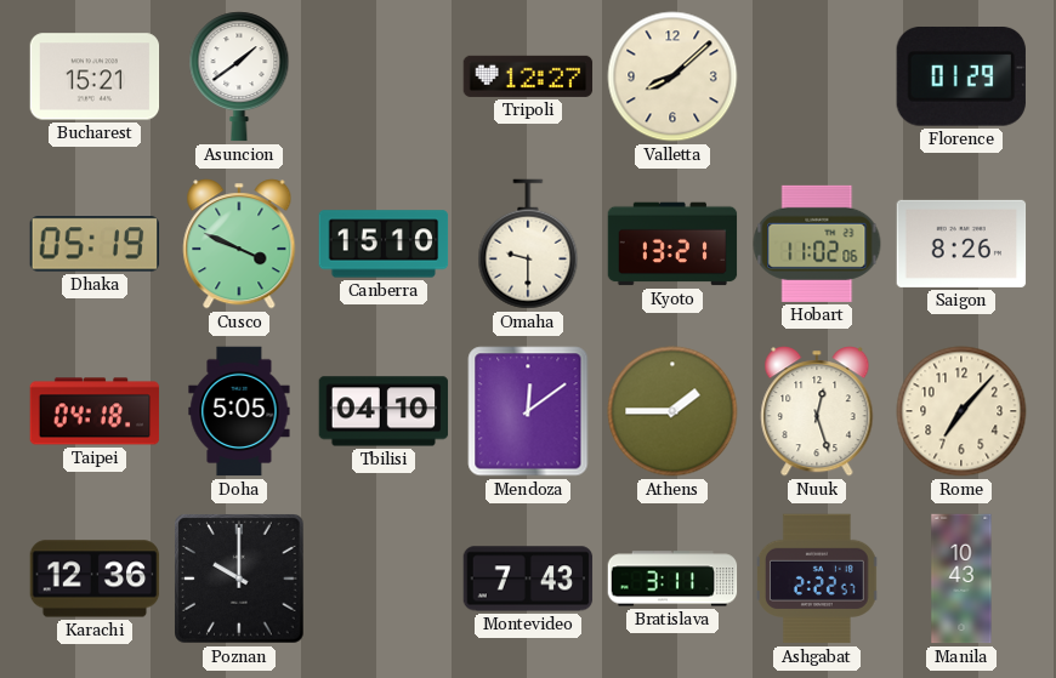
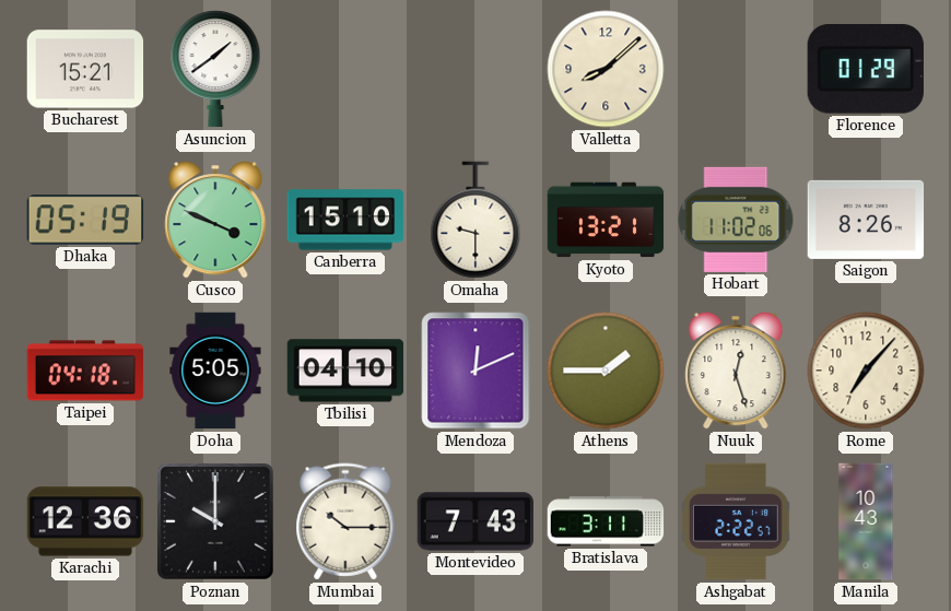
Tripoli: 12:27 -> none (528, 76)
Mendoza: 12:09 -> 12:11 (476, 371)
Mumbai: none -> 10:15 (345, 521)
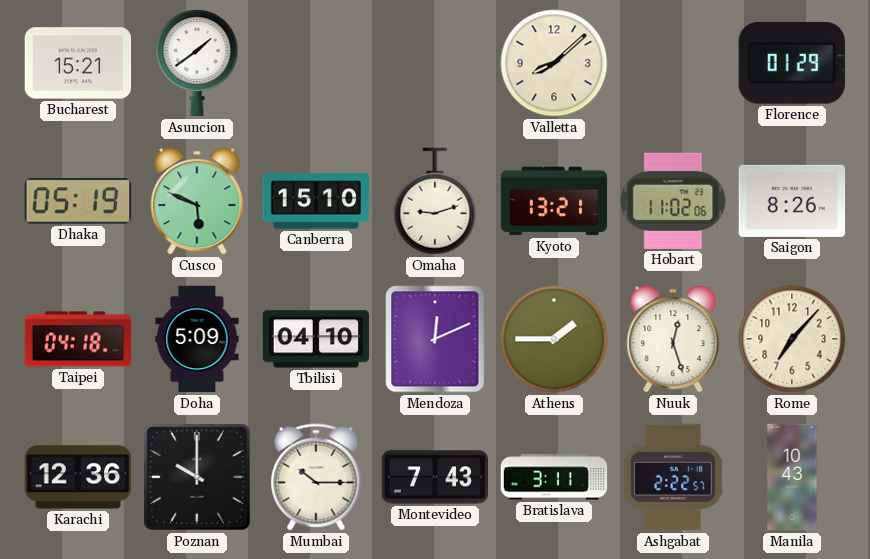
Cusco: 3:49 -> 5:49 (197, 201)
Omaha: 9:30 -> 9:12 (435, 201)
Doha: 5:05 -> 5:09 (197, 339)
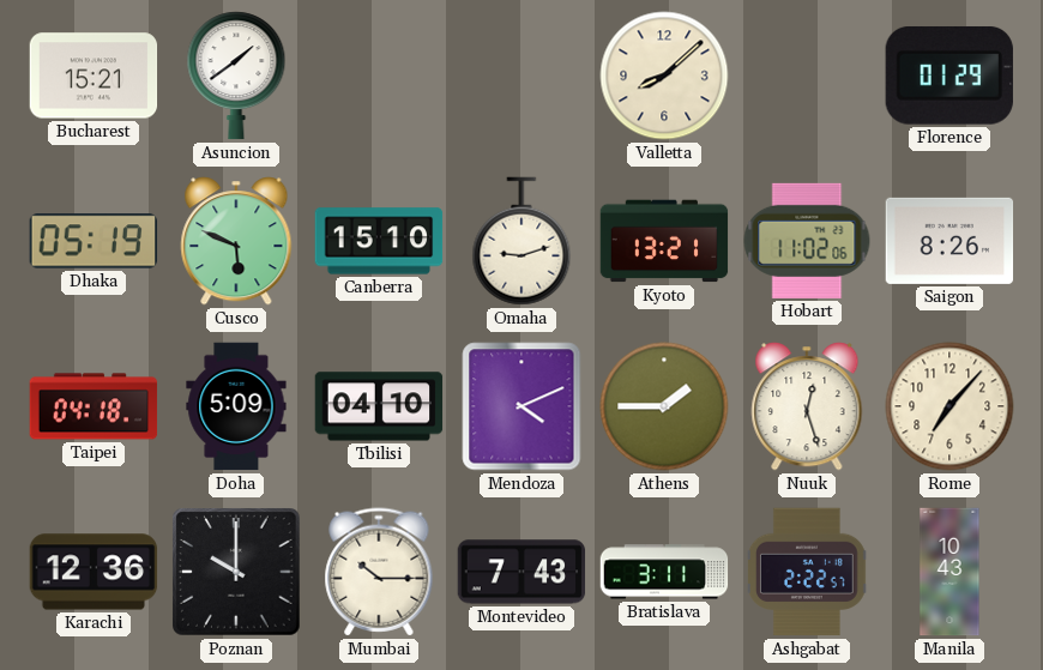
Mendoza: 12:11 -> 4:11 (521, 406)
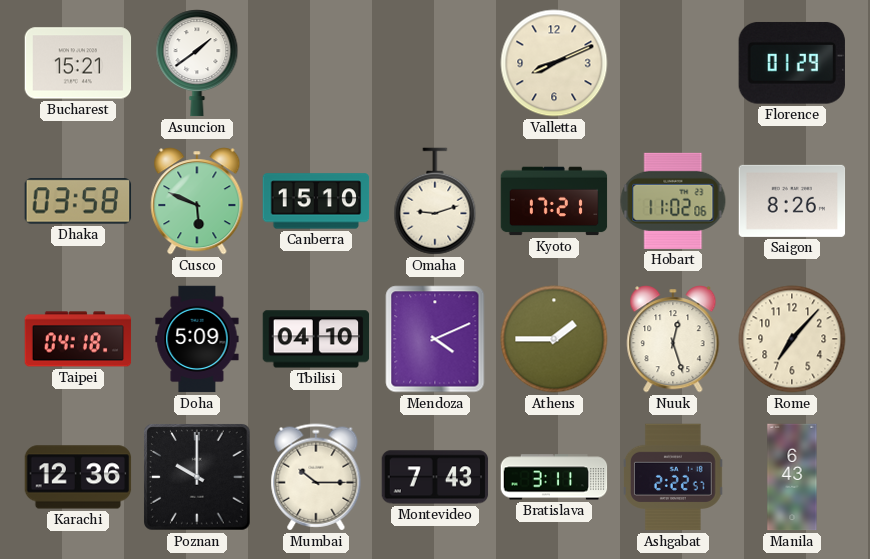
Valletta: 8:08 -> 8:11 (554, 63)
Dhaka: 05:19 -> 03:58 (78, 201)
Kyoto: 13:21 -> 17:21 (554, 201)
Manila: 10:43 -> 6:43 (792, 477)
